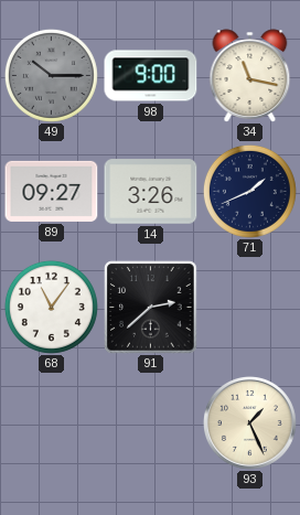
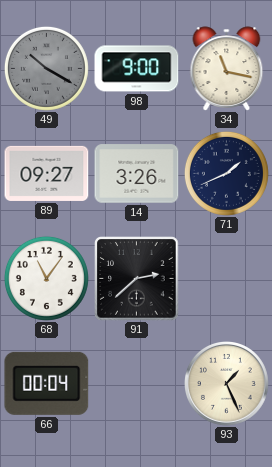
49: 10:15 -> 10:20 (46, 68)
66: none -> 00:04 (47, 383)
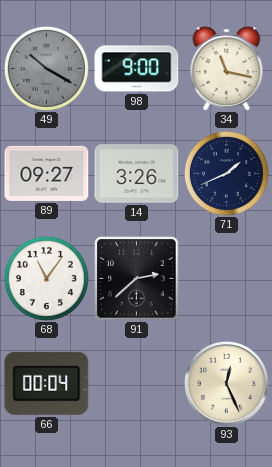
93: 1:26 -> 12:26 (227, 384)
